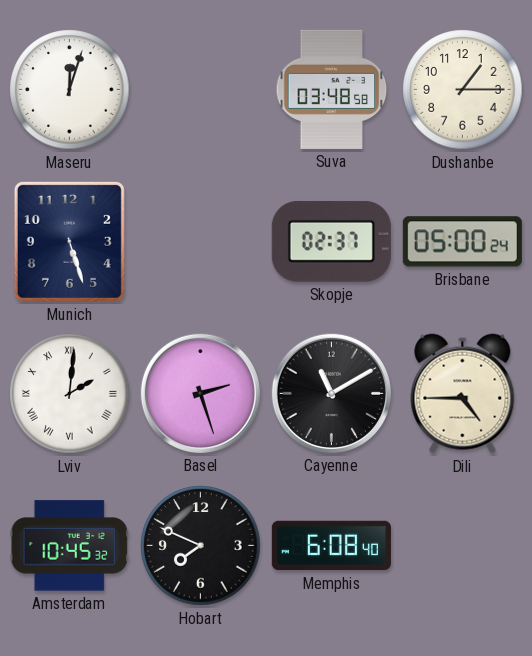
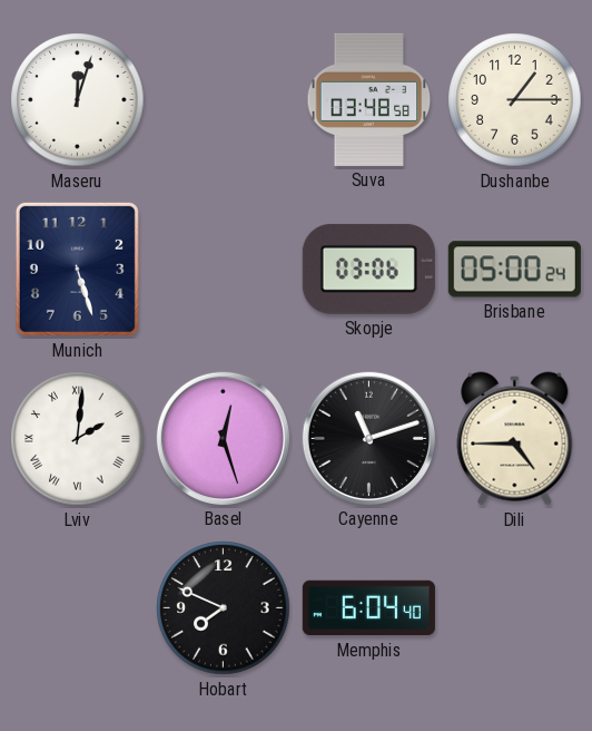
Skopje: 02:37 -> 03:06 (368, 269)
Basel: 2:27 -> 12:27 (223, 438)
Cayenne: 11:10 -> 11:12 (368, 438)
Amsterdam: 10:45 -> none (69, 546)
Memphis: 6:08 -> 6:04 (368, 608)
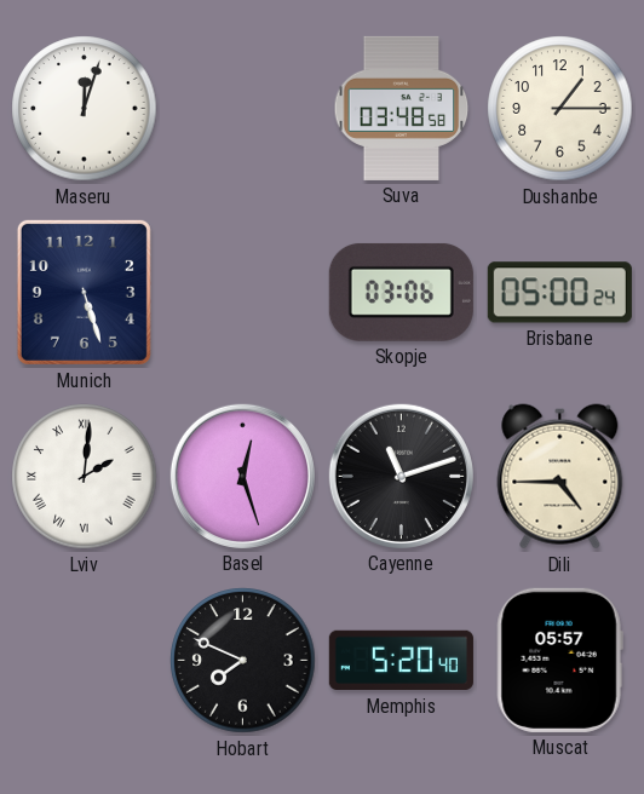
Memphis: 6:04 -> 5:20 (401, 661)
Muscat: none -> 05:57 (559, 660)
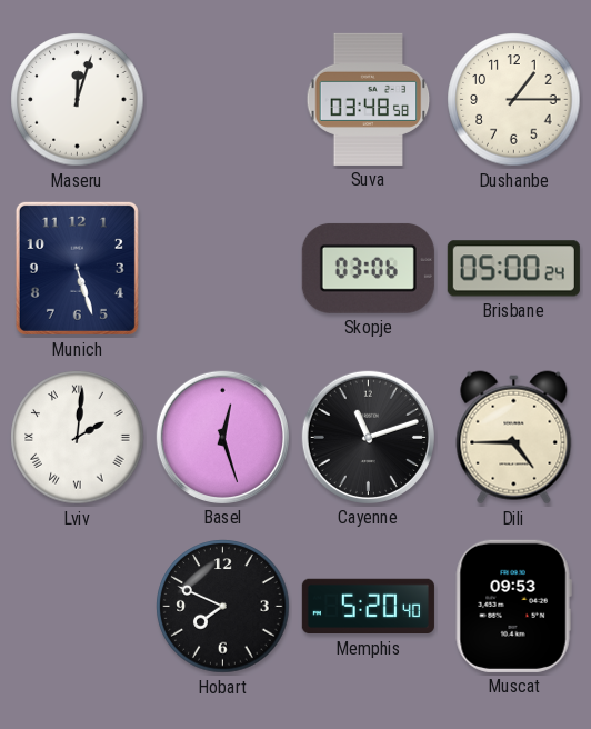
Muscat: 05:57 -> 09:53 (513, 606)
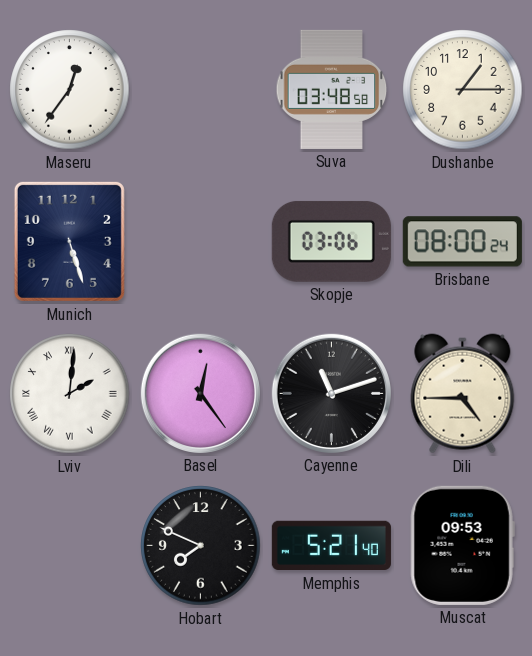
Maseru: 12:03 -> 12:36 (70, 90)
Brisbane: 05:00 -> 08:00 (462, 242)
Basel: 12:27 -> 12:24 (200, 393)
Memphis: 5:20 -> 5:21 (331, 546)
